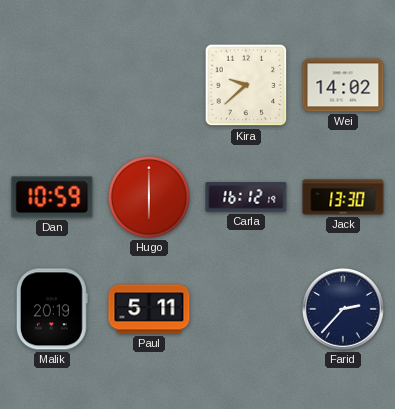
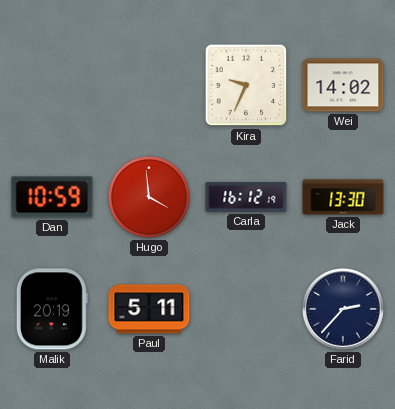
Kira: 9:38 -> 9:34 (246, 85)
Hugo: 6:00 -> 3:59 (149, 197)
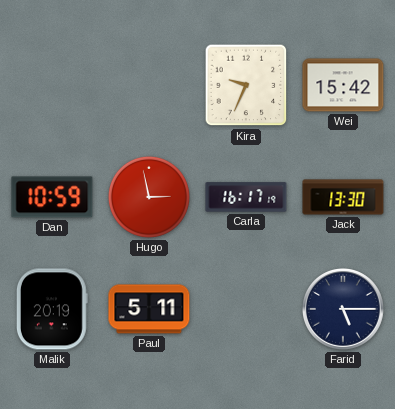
Wei: 14:02 -> 15:42 (343, 85)
Hugo: 3:59 -> 2:58 (149, 197)
Carla: 16:12 -> 16:17 (246, 197)
Farid: 2:37 -> 5:15 (344, 310)
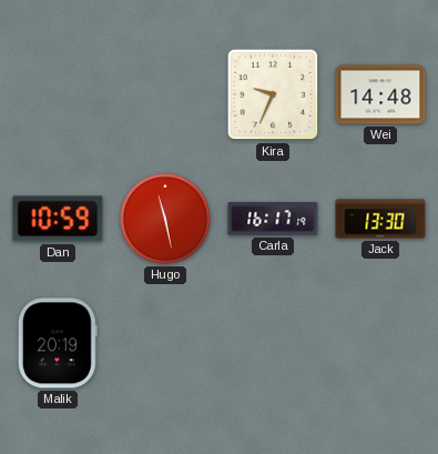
Wei: 15:42 -> 14:48 (380, 94)
Hugo: 2:58 -> 11:28 (165, 219)
Paul: 5:11 -> none (149, 309)
Farid: 5:15 -> none (344, 310)
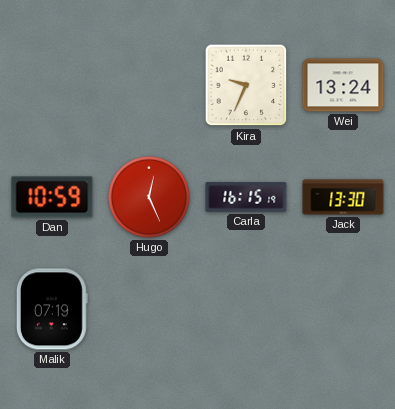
Wei: 14:48 -> 13:24 (343, 85)
Hugo: 11:28 -> 12:26 (149, 197)
Carla: 16:17 -> 16:15 (246, 197)
Malik: 20:19 -> 07:19 (52, 309)
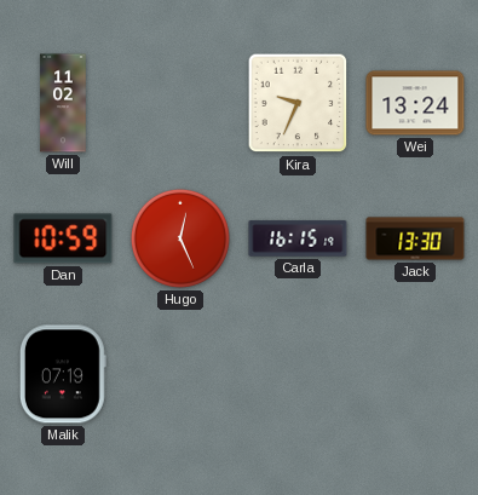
Will: none -> 11:02 (63, 103)
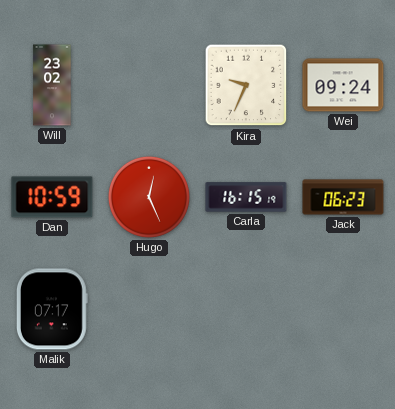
Will: 11:02 -> 23:02 (52, 85)
Wei: 13:24 -> 09:24 (343, 85)
Jack: 13:30 -> 06:23 (343, 197)
Malik: 07:19 -> 07:17 (52, 309)
